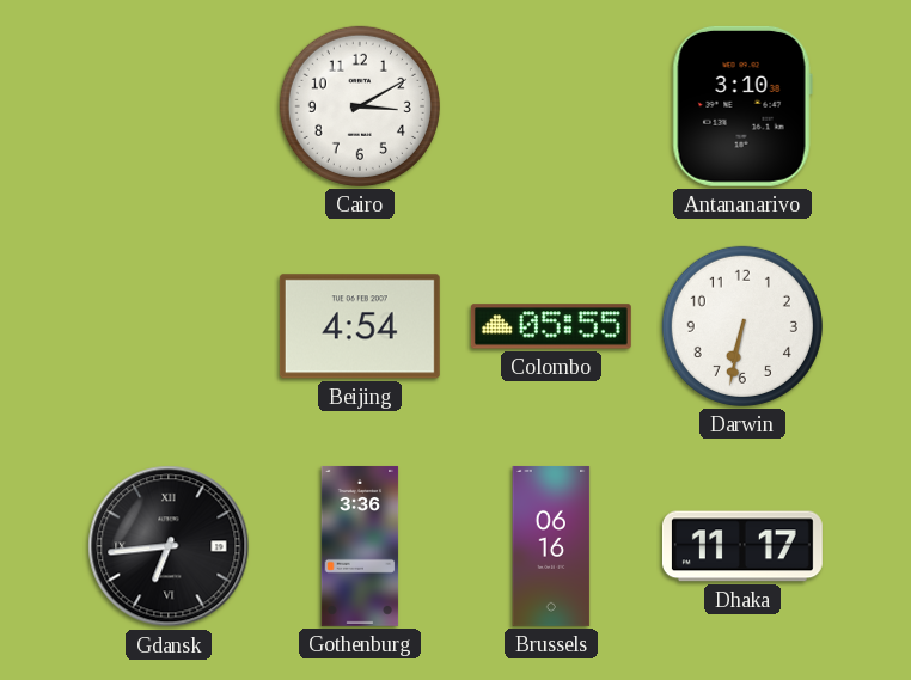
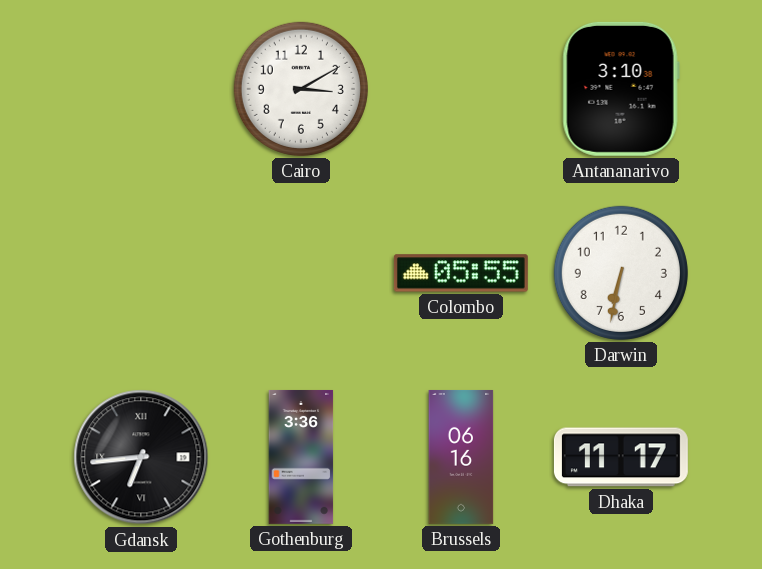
Beijing: 4:54 -> none (360, 326)
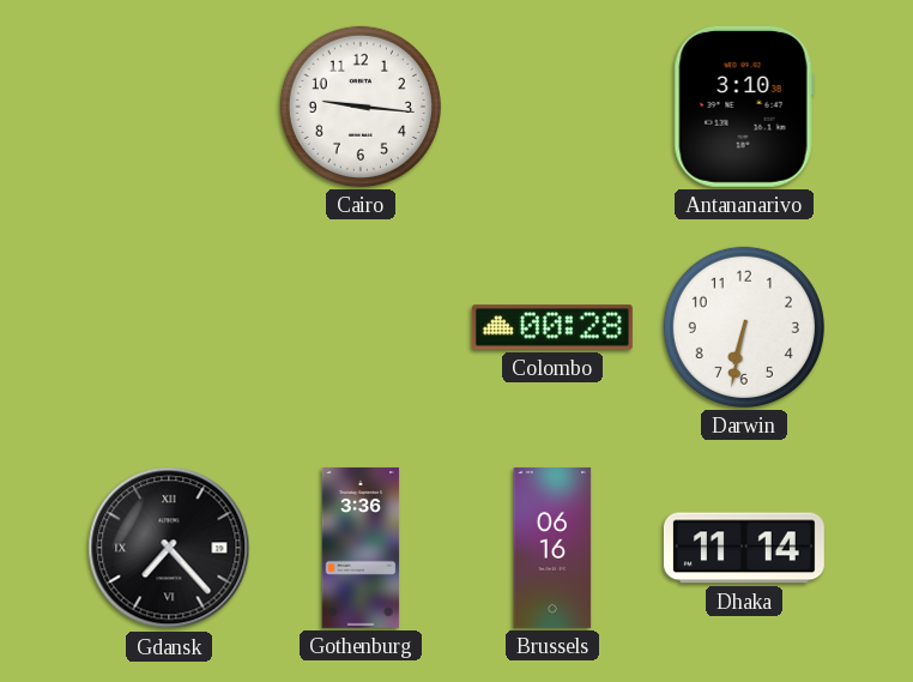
Cairo: 3:10 -> 9:16 (361, 107)
Colombo: 05:55 -> 00:28 (552, 327)
Gdansk: 6:44 -> 7:23 (169, 548)
Dhaka: 11:17 -> 11:14 (744, 548)
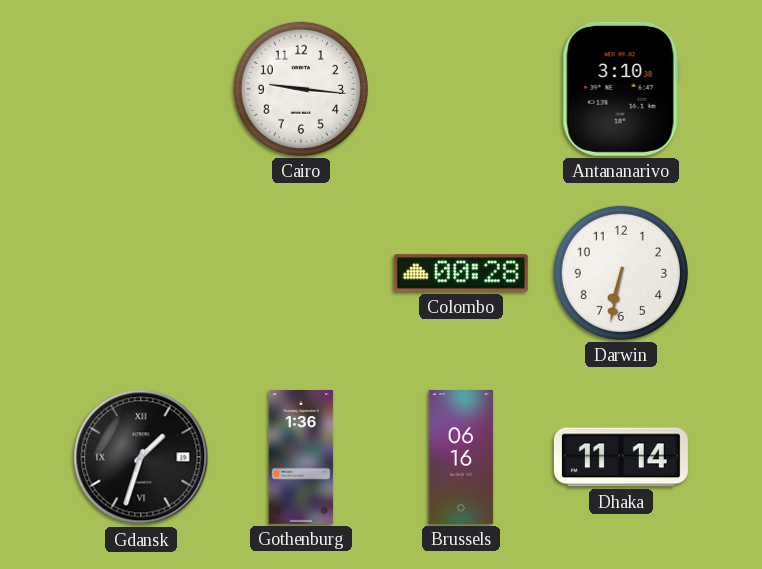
Gdansk: 7:23 -> 1:33 (141, 457)
Gothenburg: 3:36 -> 1:36 (301, 457)
